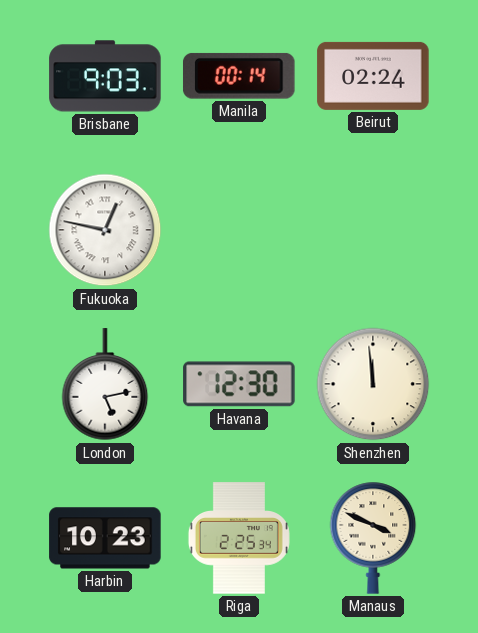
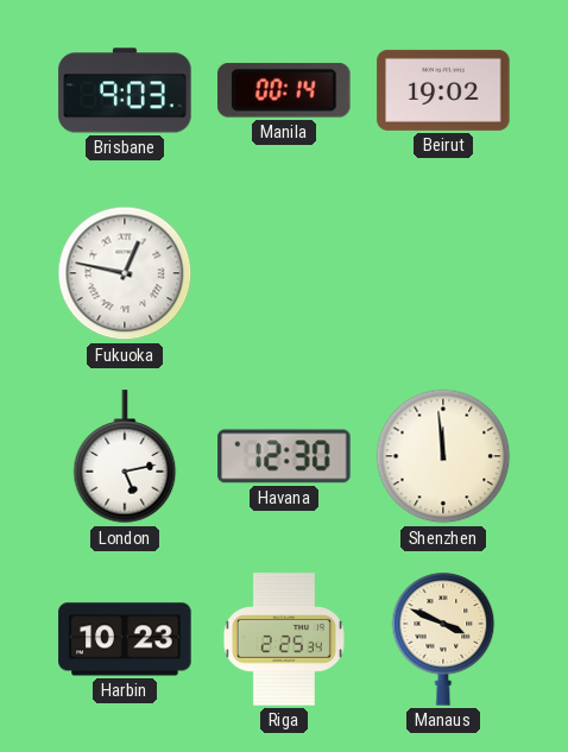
Beirut: 02:24 -> 19:02 (443, 90)
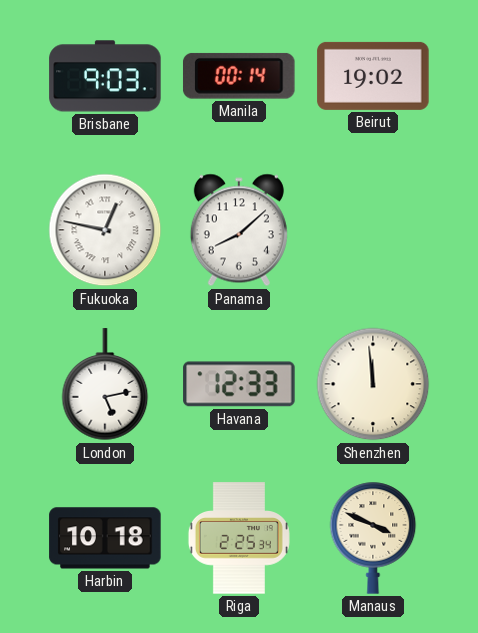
Panama: none -> 8:08 (239, 230)
Havana: 12:30 -> 12:33 (239, 384)
Harbin: 10:23 -> 10:18 (105, 538)
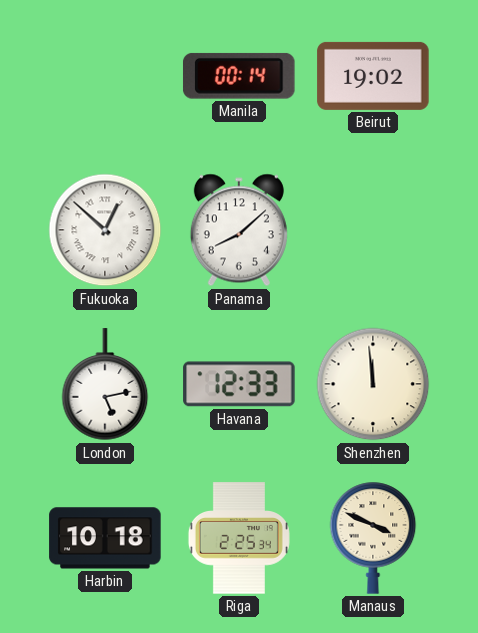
Brisbane: 9:03 -> none (105, 76)
Fukuoka: 12:47 -> 12:52 (105, 230)
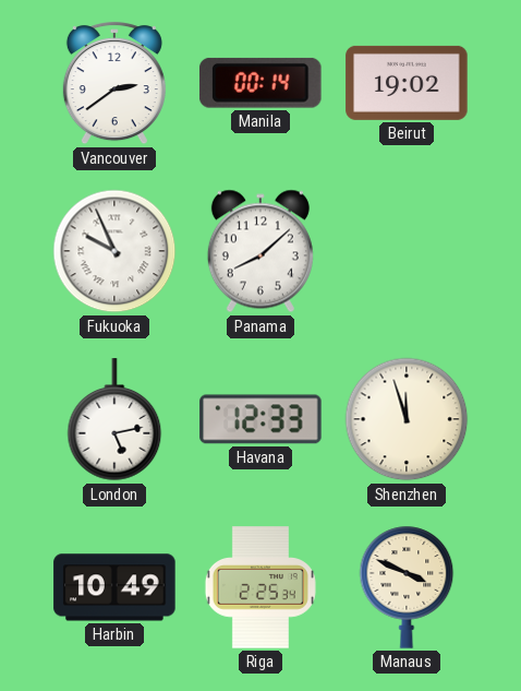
Vancouver: none -> 2:39 (114, 84)
Fukuoka: 12:52 -> 9:56 (114, 251)
Shenzhen: 11:59 -> 11:57 (407, 419)
Harbin: 10:18 -> 10:49 (114, 587)
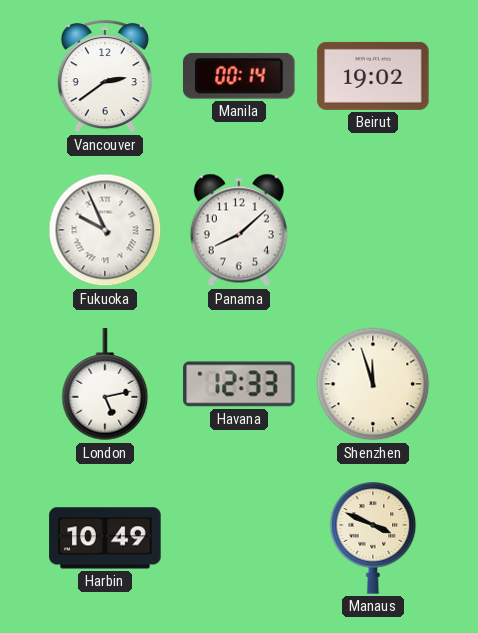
Riga: 2:25 -> none (260, 587)
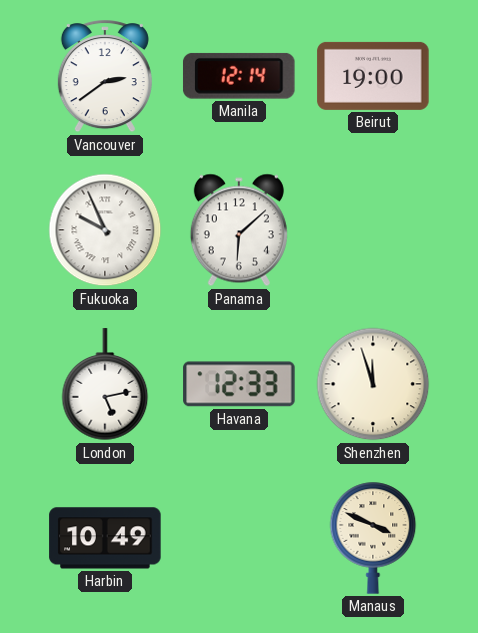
Manila: 00:14 -> 12:14 (239, 76)
Beirut: 19:02 -> 19:00 (373, 76)
Panama: 8:08 -> 6:08 (239, 230)
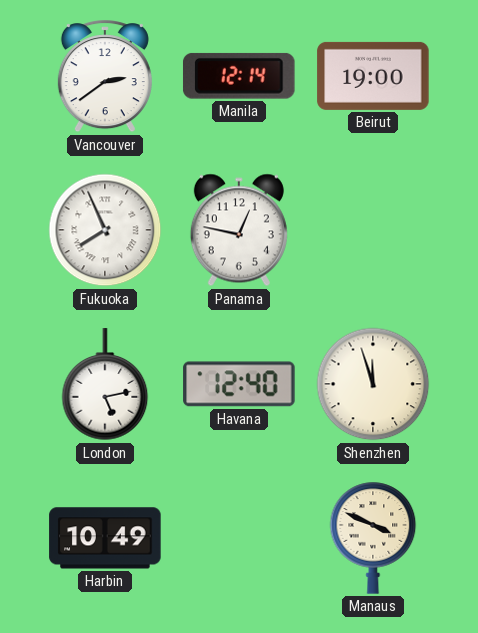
Fukuoka: 9:56 -> 7:56 (105, 230)
Panama: 6:08 -> 12:47 (239, 230)
Havana: 12:33 -> 12:40 (239, 384)
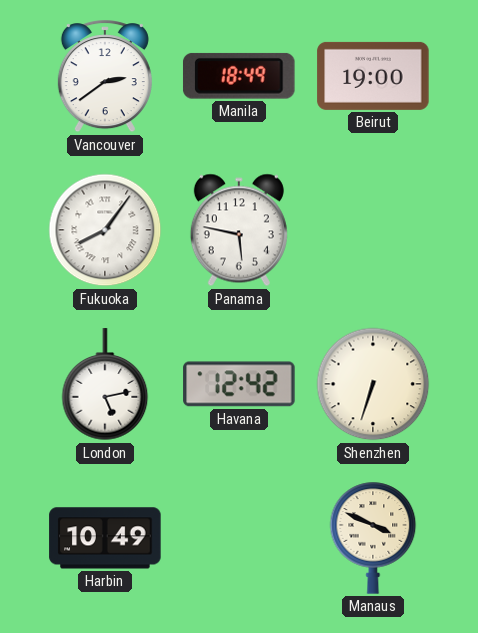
Manila: 12:14 -> 18:49 (239, 76)
Fukuoka: 7:56 -> 8:06 (105, 230)
Panama: 12:47 -> 5:47 (239, 230)
Havana: 12:40 -> 12:42 (239, 384)
Shenzhen: 11:57 -> 6:33 (373, 384)
